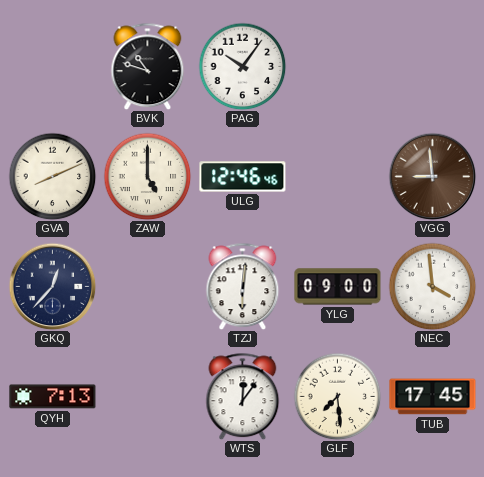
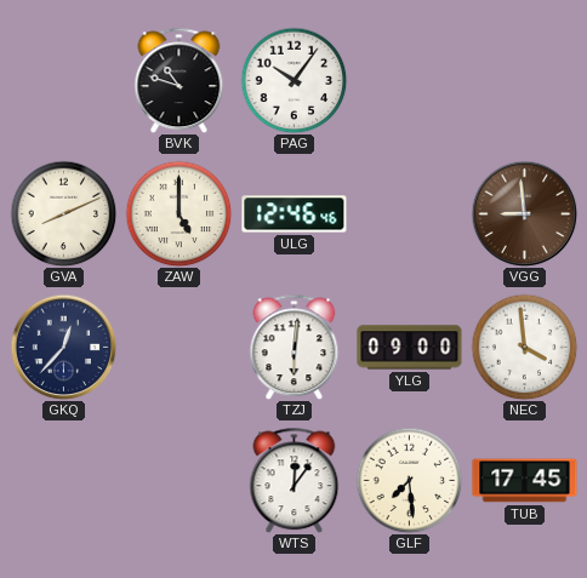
QYH: 7:13 -> none (53, 397)
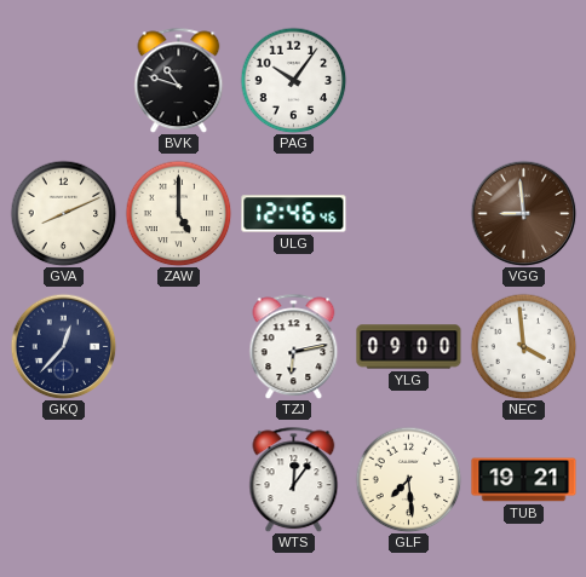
TZJ: 6:01 -> 6:13 (294, 346)
TUB: 17:45 -> 19:21 (524, 480)
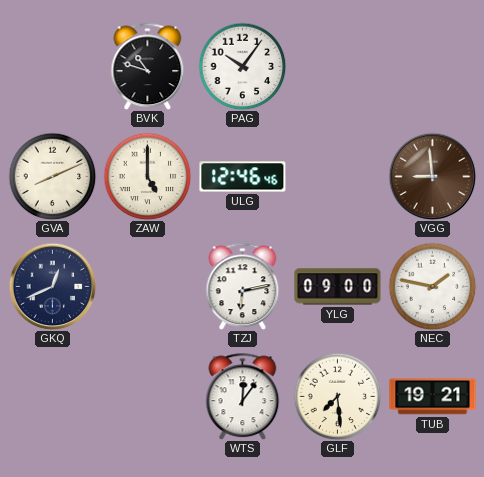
GKQ: 12:37 -> 12:41 (52, 286)
NEC: 3:59 -> 1:47 (432, 286)
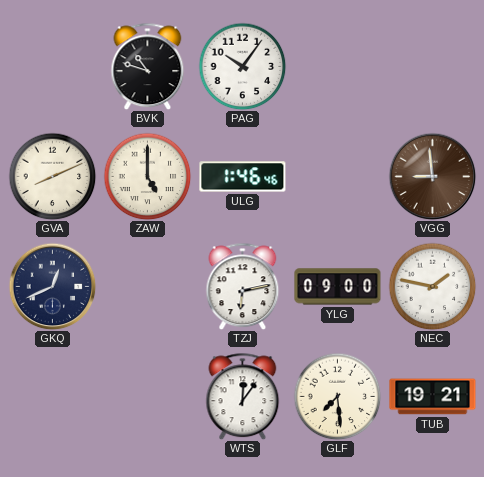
ULG: 12:46 -> 1:46 (243, 177)
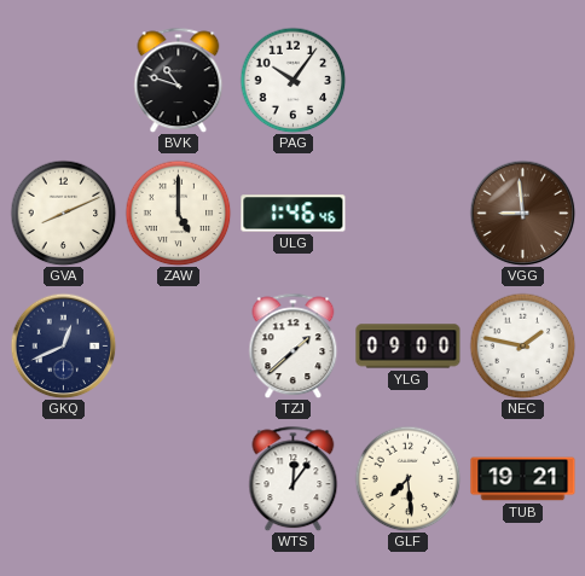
TZJ: 6:13 -> 1:38 (294, 345)
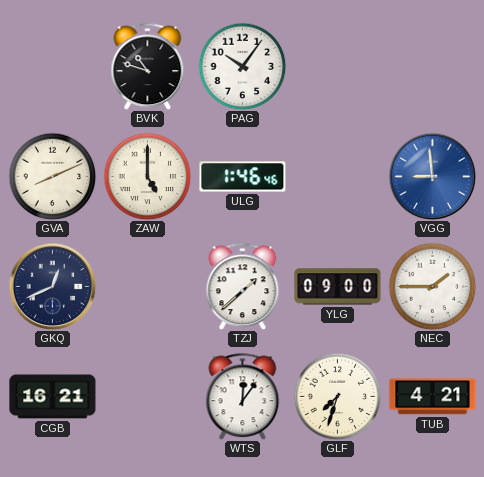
VGG dial: brown -> blue (432, 176)
NEC: 1:47 -> 1:45 (432, 286)
CGB: none -> 16:21 (53, 397)
GLF: 7:29 -> 7:33 (337, 396)
TUB: 19:21 -> 4:21 (433, 397)
